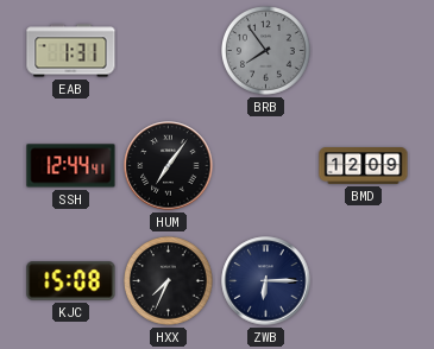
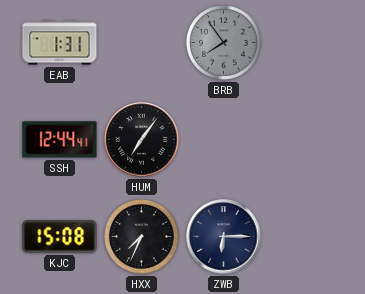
BMD: 12:09 -> none (364, 166)
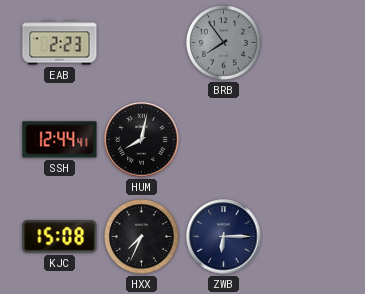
EAB: 1:31 -> 2:23 (60, 43)
HUM: 7:06 -> 8:02 (142, 140)
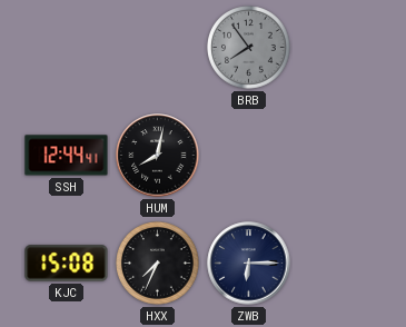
EAB: 2:23 -> none (60, 43)
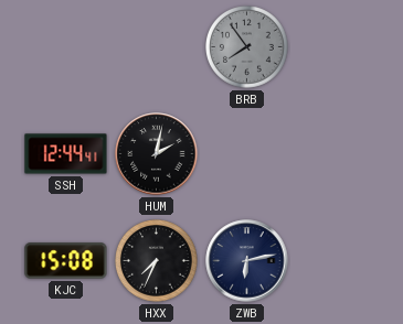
HUM: 8:02 -> 2:02 (157, 154)
ZWB: 6:15 -> 6:13 (247, 261)
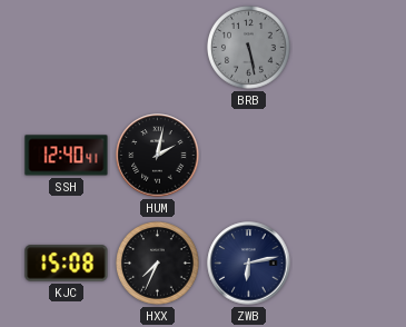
BRB: 7:54 -> 5:28 (249, 48)
SSH: 12:44 -> 12:40 (67, 156)
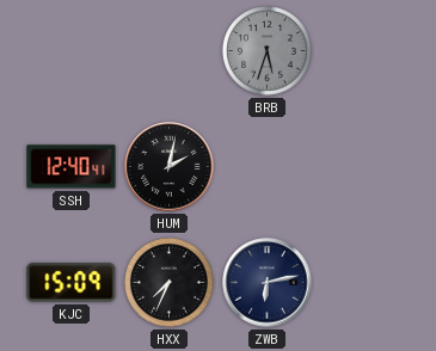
BRB: 5:28 -> 5:33 (268, 51)
KJC: 15:08 -> 15:09 (72, 283)
